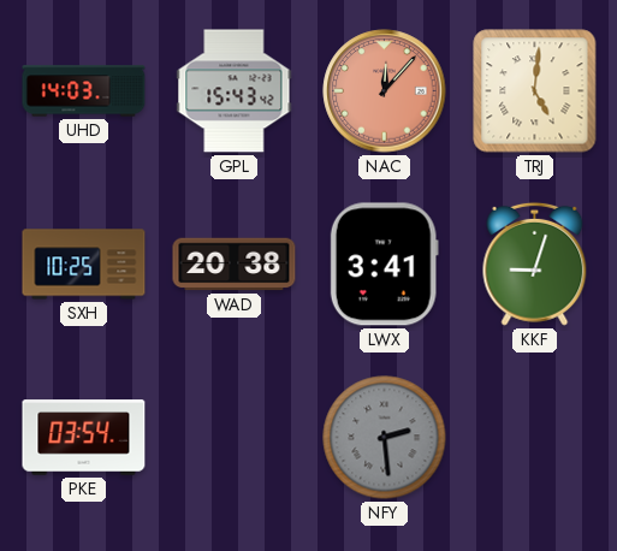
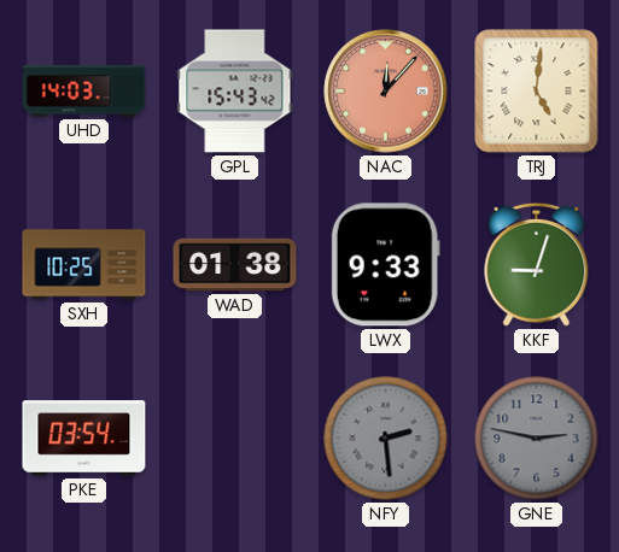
WAD: 20:38 -> 01:38 (235, 265)
LWX: 3:41 -> 9:33 (385, 265)
GNE: none -> 2:47 (537, 439)
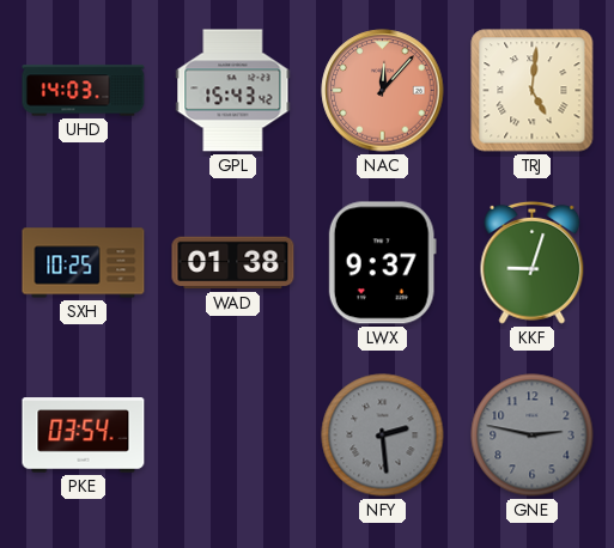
LWX: 9:33 -> 9:37 (382, 263)
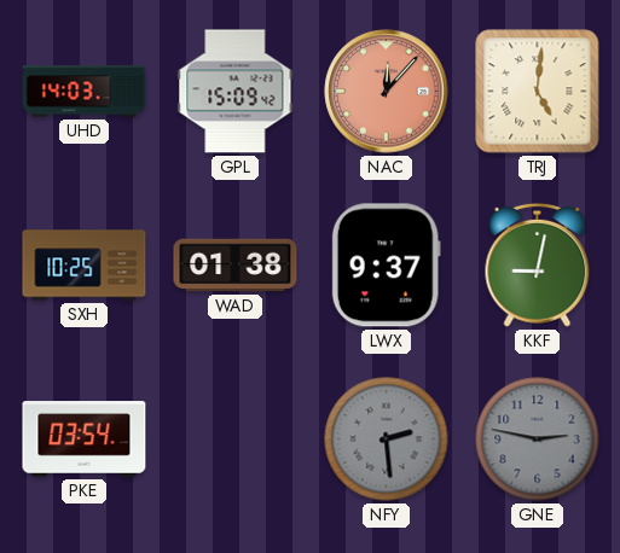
GPL: 15:43 -> 15:09 (236, 92)
KKF: 9:03 -> 9:02 (538, 264)
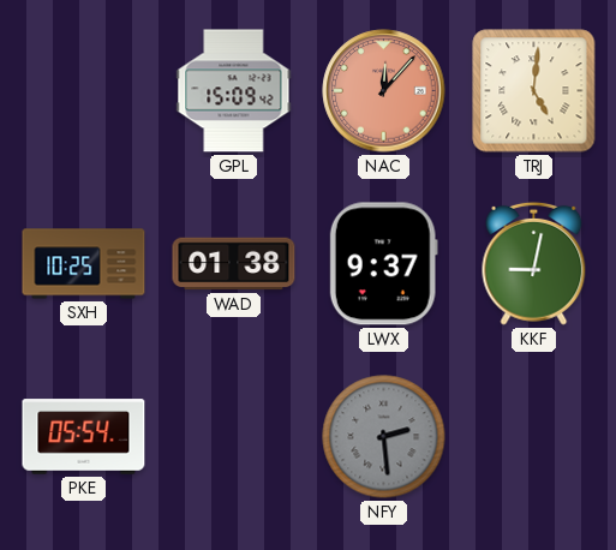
UHD: 14:03 -> none (85, 92)
PKE: 03:54 -> 05:54 (84, 437)
GNE: 2:47 -> none (538, 440)
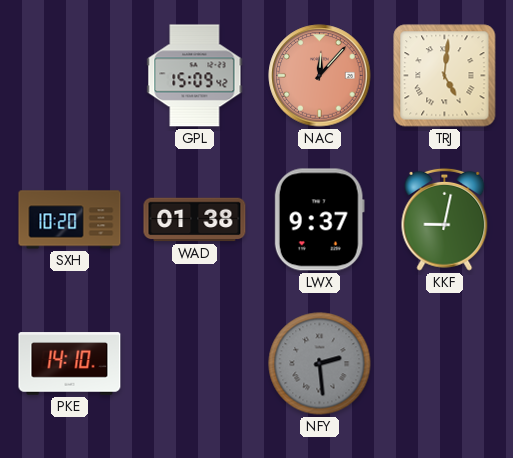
SXH: 10:25 -> 10:20 (70, 220)
PKE: 05:54 -> 14:10 (70, 364)
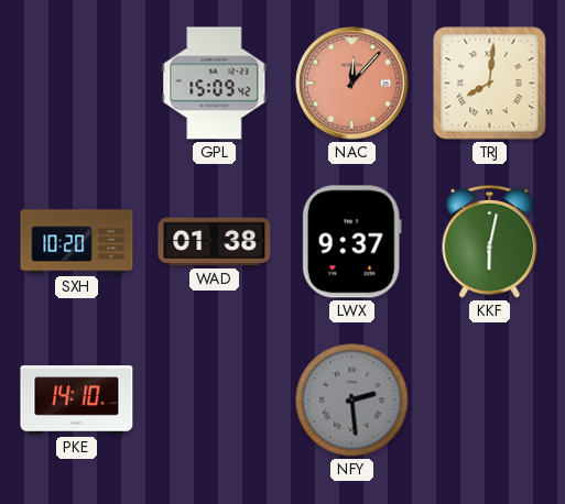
TRJ: 5:01 -> 8:01 (490, 84)
KKF: 9:02 -> 6:02 (490, 241)
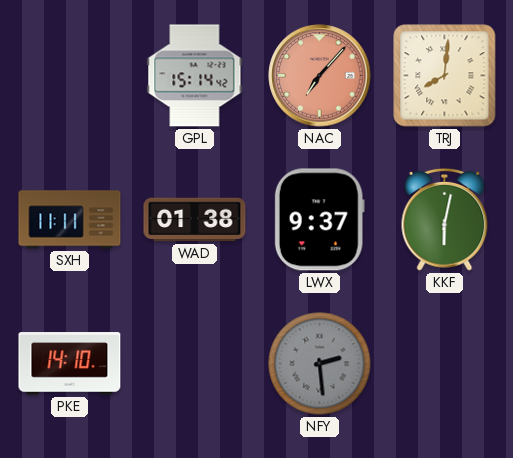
GPL: 15:09 -> 15:14 (195, 76)
NAC: 12:07 -> 7:07 (320, 76)
SXH: 10:20 -> 11:11 (70, 220)
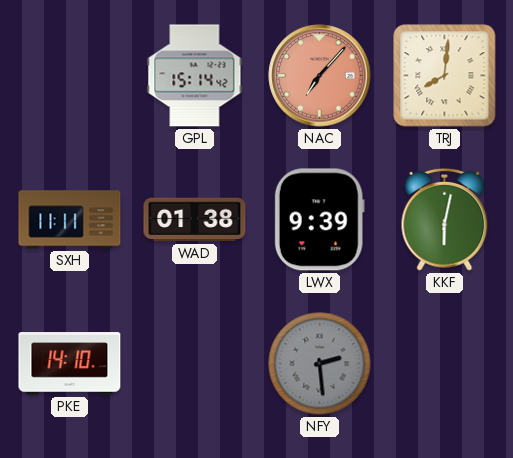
LWX: 9:37 -> 9:39 (319, 220)
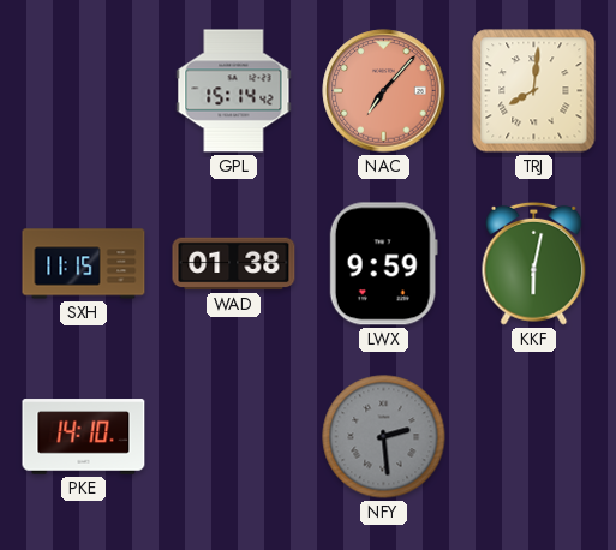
SXH: 11:11 -> 11:15 (84, 264)
LWX: 9:39 -> 9:59 (383, 264)
